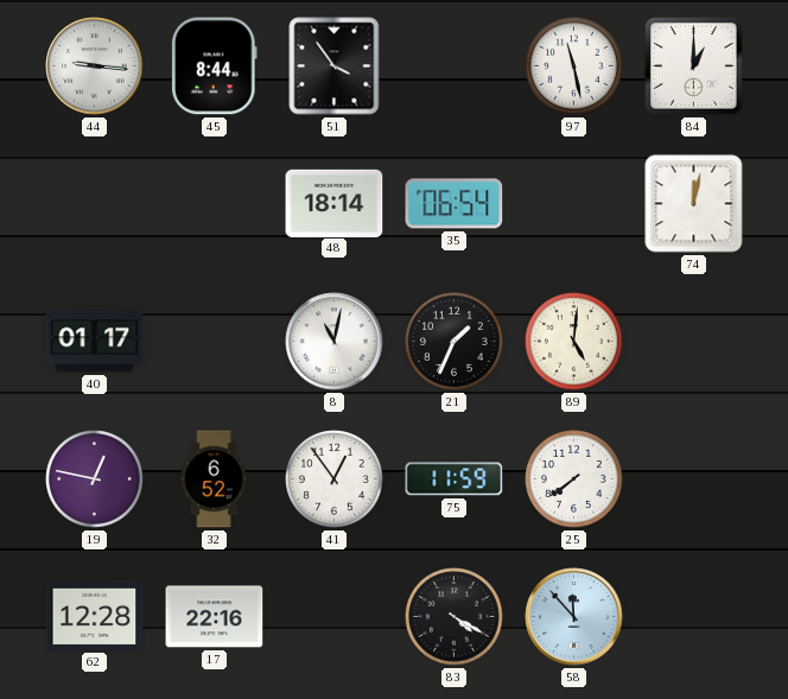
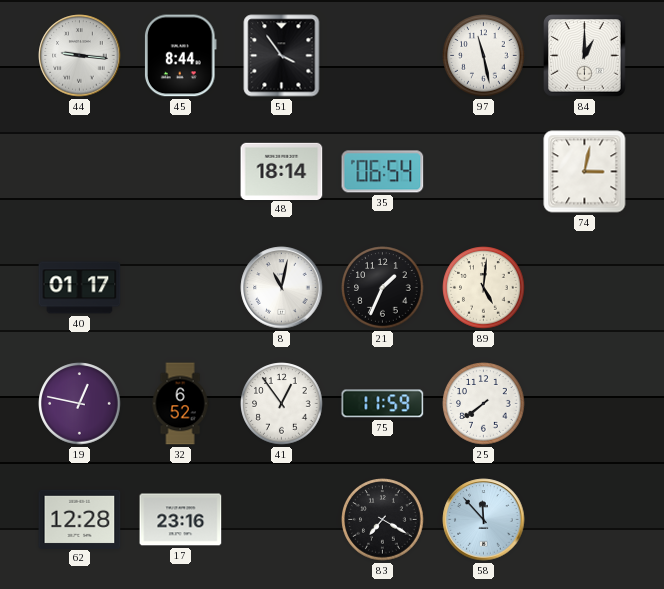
74: 12:02 -> 3:02 (585, 172)
17: 22:16 -> 23:16 (181, 520)
83: 4:20 -> 7:20 (383, 520)
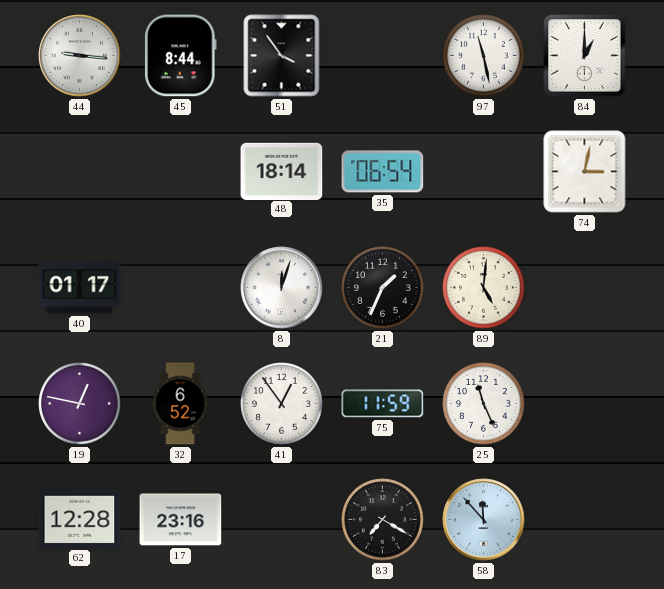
8: 11:02 -> 12:03 (282, 288)
25: 7:39 -> 11:26 (484, 404)
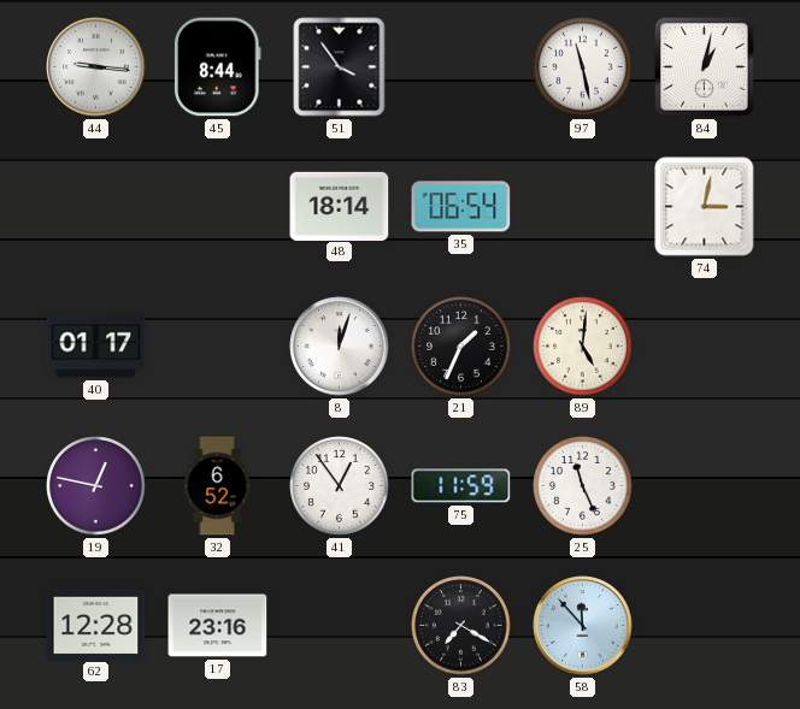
84: 1:00 -> 1:02 (705, 67)
